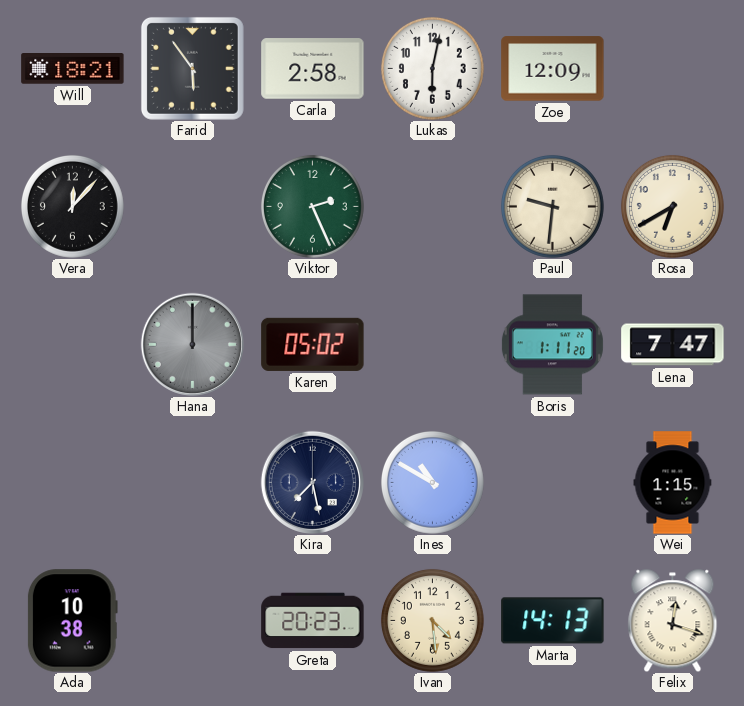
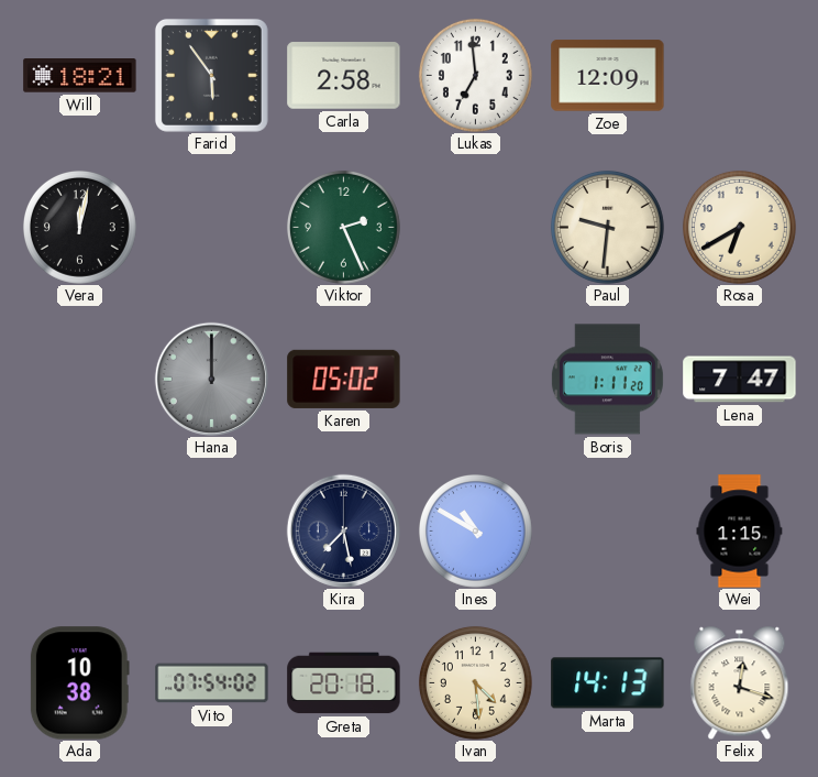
Lukas: 6:02 -> 6:59 (475, 75)
Vera: 12:07 -> 12:02 (79, 227)
Vito: none -> 07:54 (212, 683)
Greta: 20:23 -> 20:18 (344, 683)
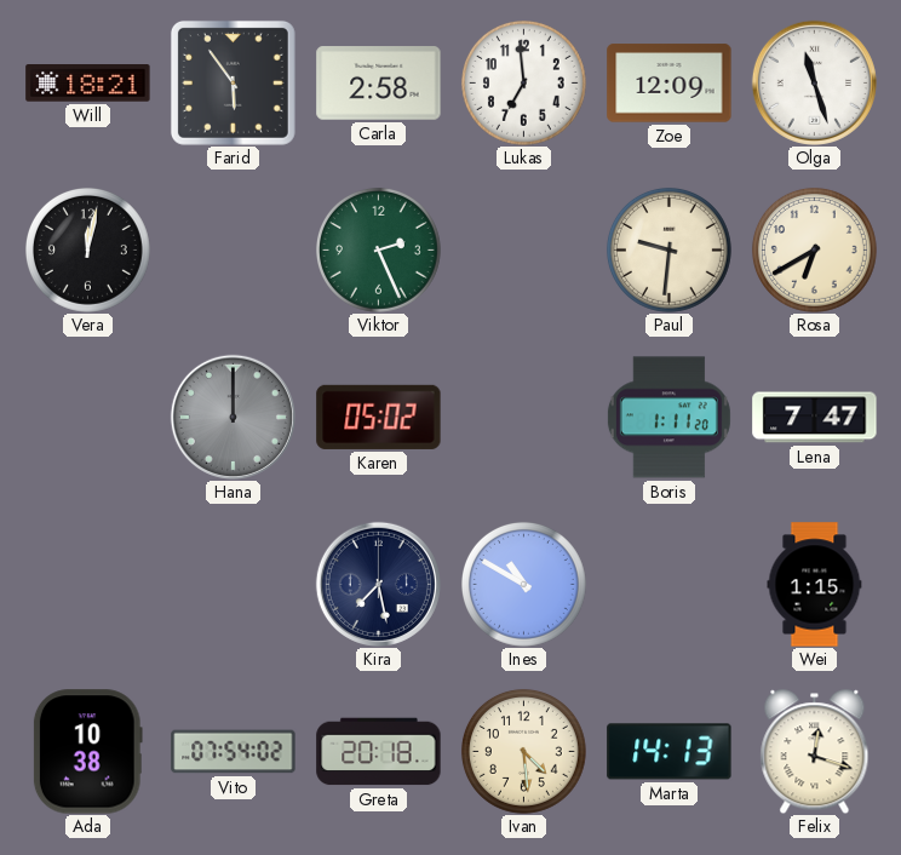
Olga: none -> 11:27 (814, 82)
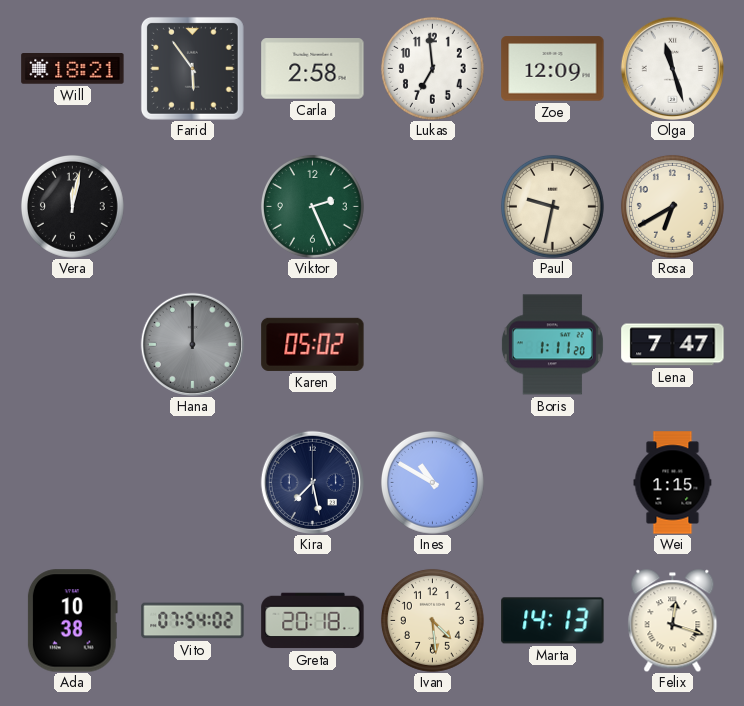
Paul: 9:31 -> 9:32 (552, 206)
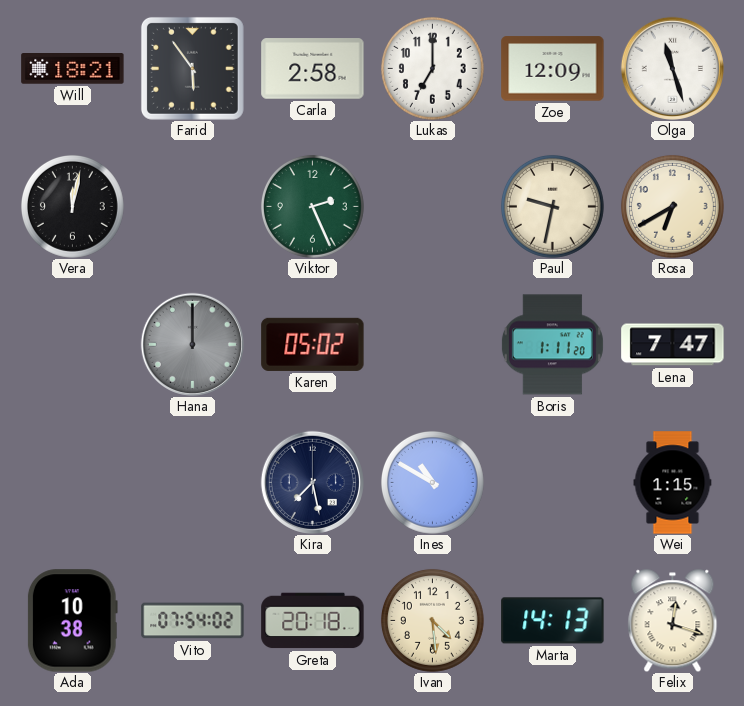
Lukas: 6:59 -> 7:00 (432, 68)
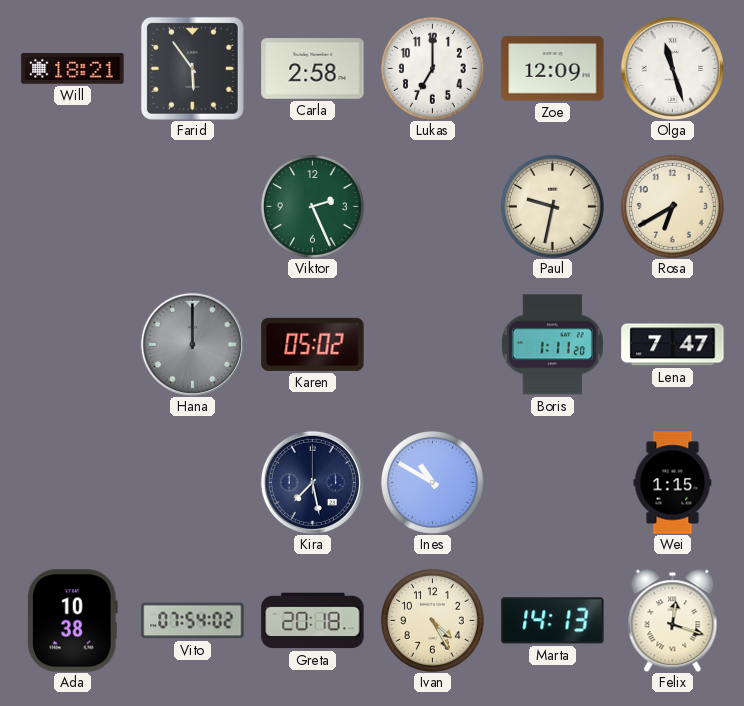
Vera: 12:02 -> none (72, 206)
Ivan: 4:29 -> 4:25 (432, 620)
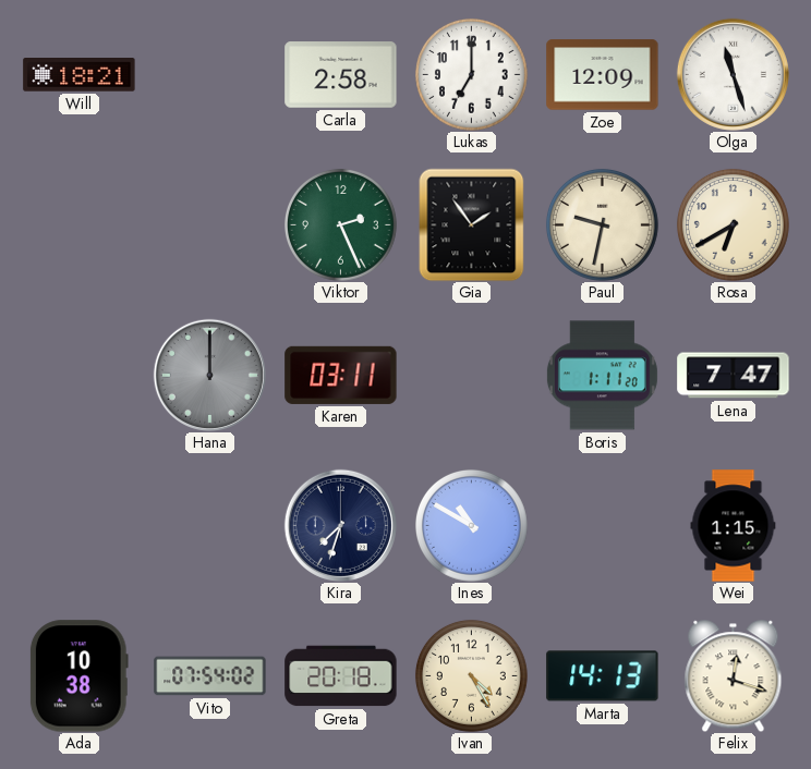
Farid: 5:54 -> none (192, 68)
Gia: none -> 1:54 (472, 224)
Karen: 05:02 -> 03:11 (341, 375)
Kira: 7:28 -> 7:33 (340, 525)
